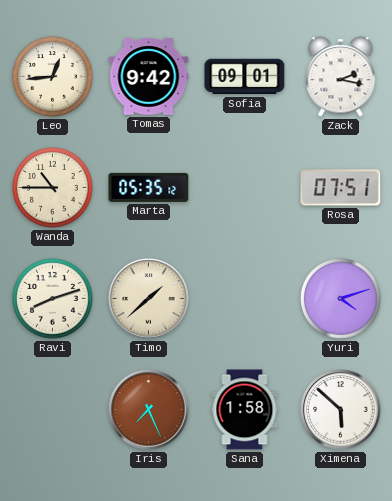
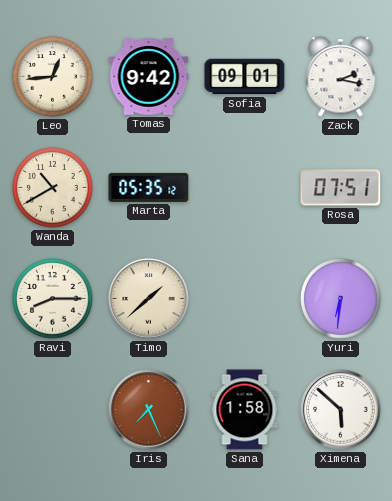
Wanda: 10:45 -> 10:40 (53, 188)
Ravi: 8:12 -> 8:15 (53, 299)
Yuri: 4:12 -> 6:31 (341, 299)
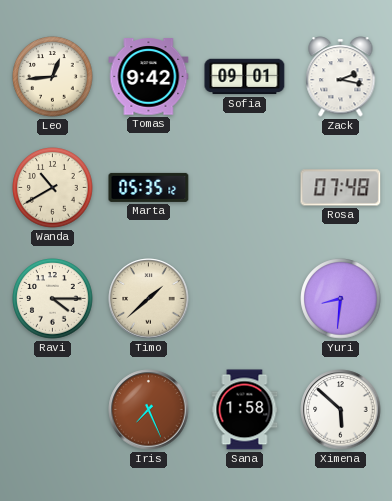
Rosa: 07:51 -> 07:48 (341, 188)
Ravi: 8:15 -> 4:15 (53, 299)
Yuri: 6:31 -> 8:31 (341, 299)
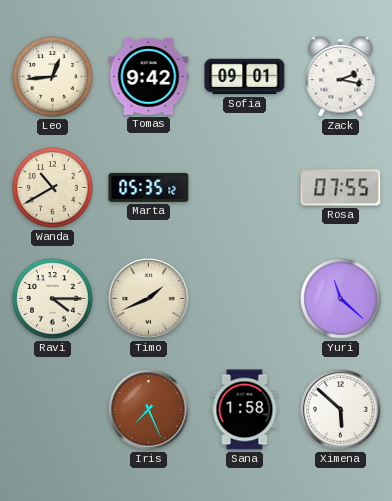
Rosa: 07:48 -> 07:55 (341, 188)
Timo: 1:38 -> 1:41 (149, 299)
Yuri: 8:31 -> 11:22 (341, 299)
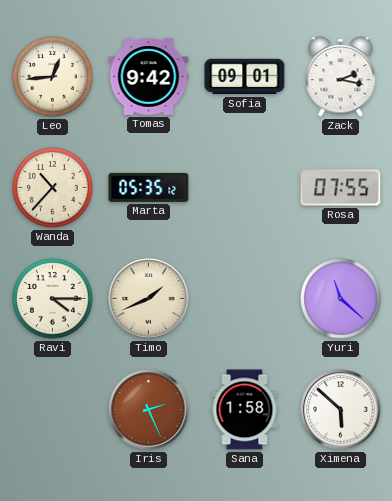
Wanda: 10:40 -> 10:37 (53, 188)
Iris: 7:26 -> 2:26 (149, 410)
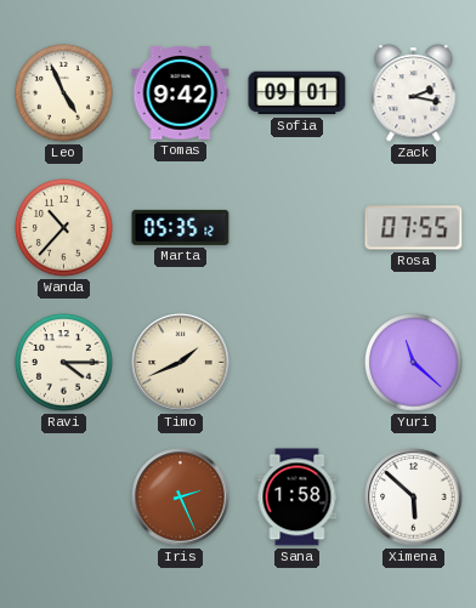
Leo: 12:44 -> 4:56 (64, 93)
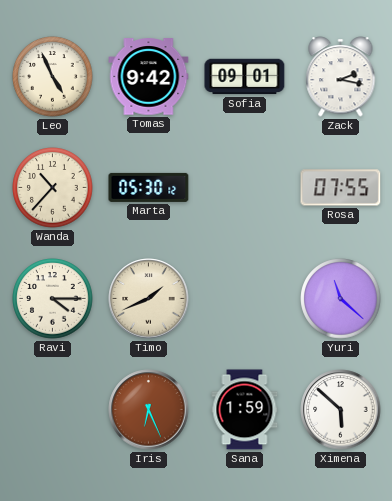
Marta: 05:35 -> 05:30 (149, 187)
Iris: 2:26 -> 6:26 (149, 410)
Sana: 1:58 -> 1:59 (245, 410)
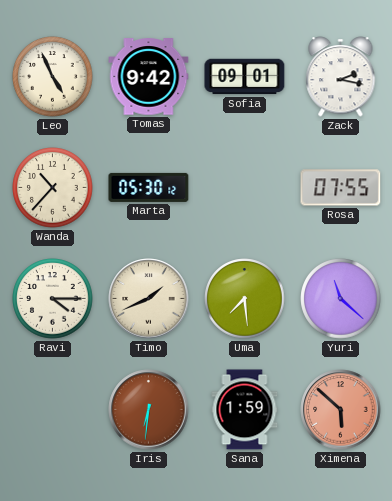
Uma: none -> 7:29 (245, 299)
Iris: 6:26 -> 6:31 (149, 410)
Ximena dial: white -> salmon (341, 410)
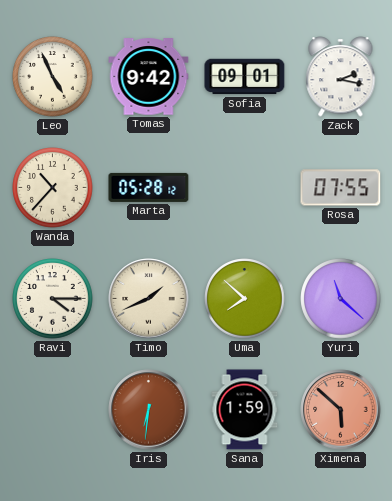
Marta: 05:30 -> 05:28 (149, 187)
Uma: 7:29 -> 7:52 (245, 299)
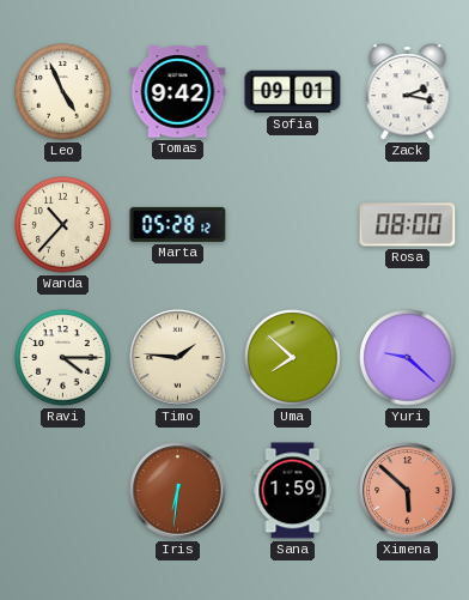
Rosa: 07:55 -> 08:00 (408, 225)
Timo: 1:41 -> 1:46 (178, 358)
Yuri: 11:22 -> 9:22 (408, 358)
